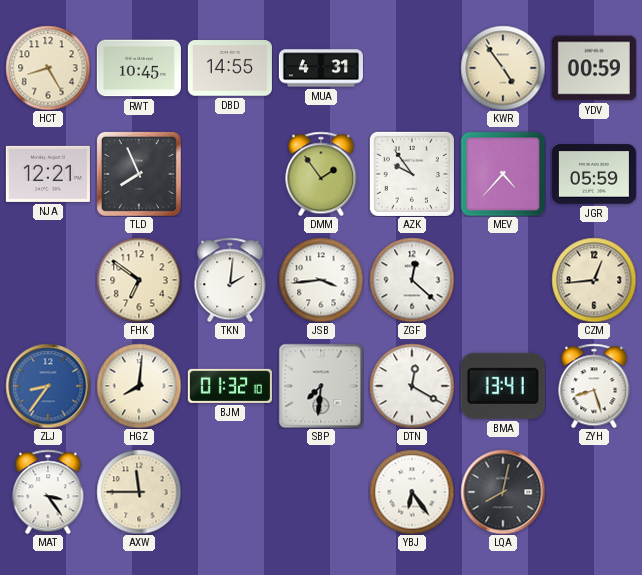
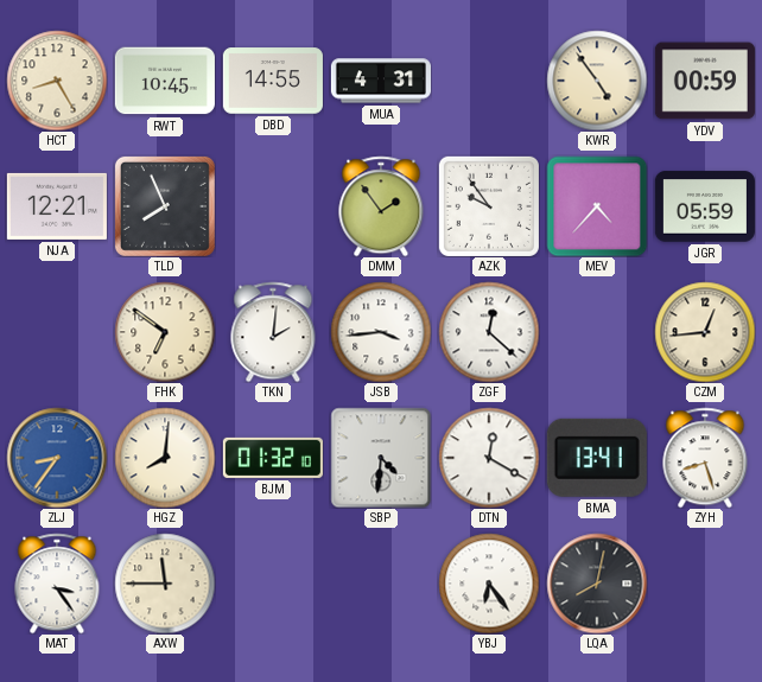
SBP: 7:31 -> 4:31 (381, 458)
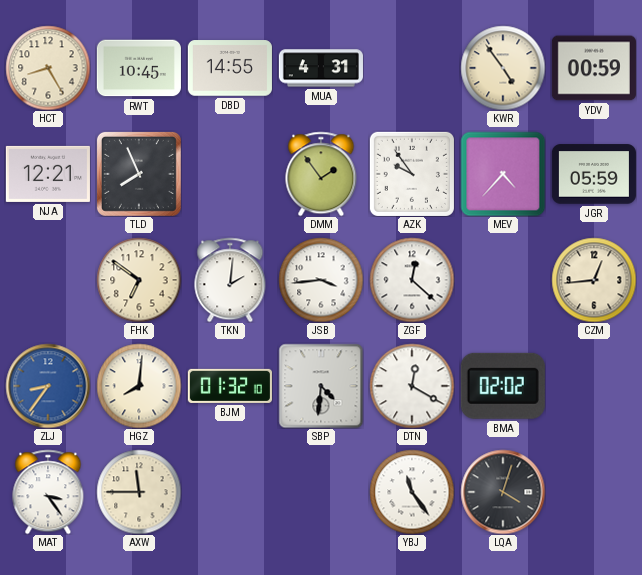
BMA: 13:41 -> 02:02 (503, 386)
ZYH: 8:27 -> none (705, 458)
YBJ: 6:24 -> 11:24 (412, 492)
LQA: 8:02 -> 4:03 (503, 492)
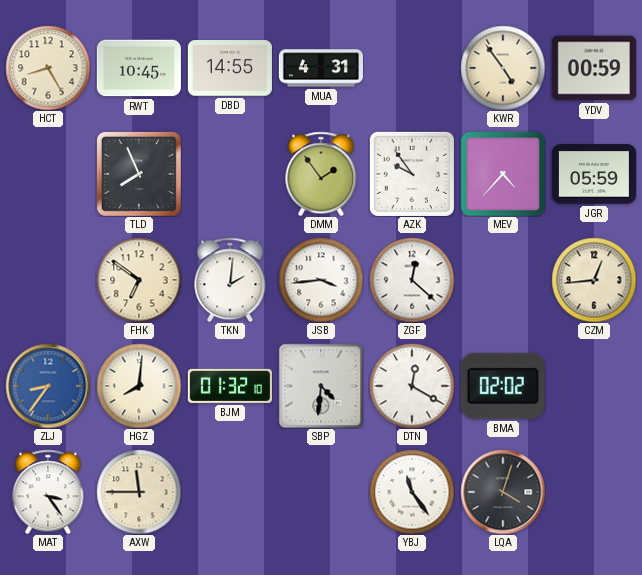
NJA: 12:21 -> none (48, 174)
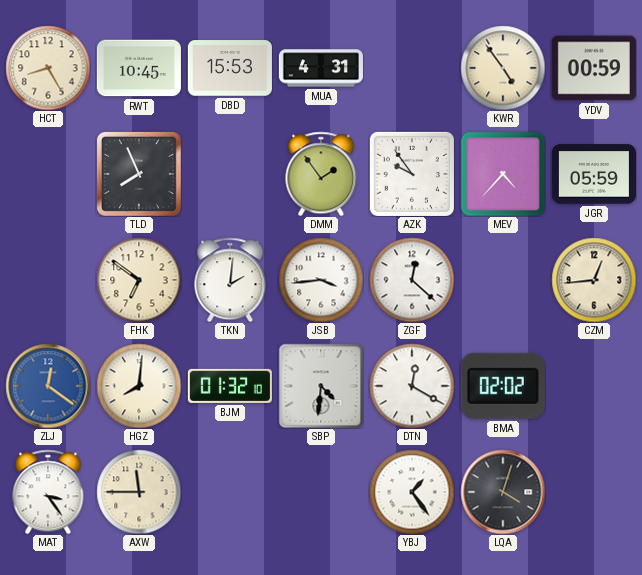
DBD: 14:55 -> 15:53 (230, 68)
ZLJ: 8:36 -> 12:21 (48, 386)
YBJ: 11:24 -> 1:24 (412, 492)
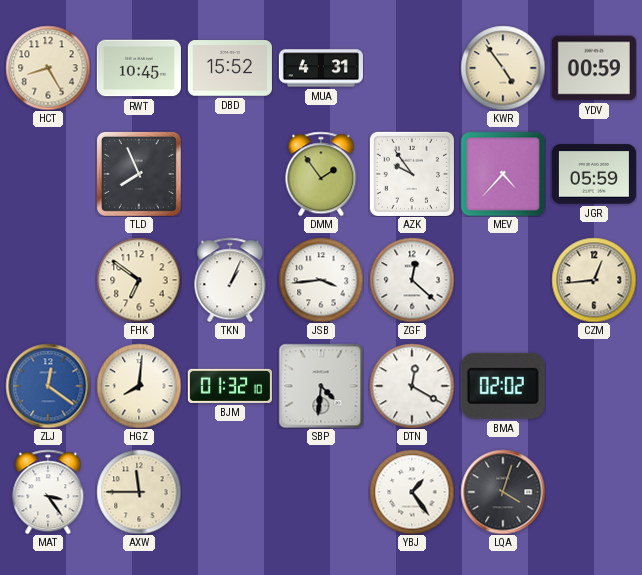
DBD: 15:53 -> 15:52 (230, 68)
TKN: 2:01 -> 1:04 (230, 280)
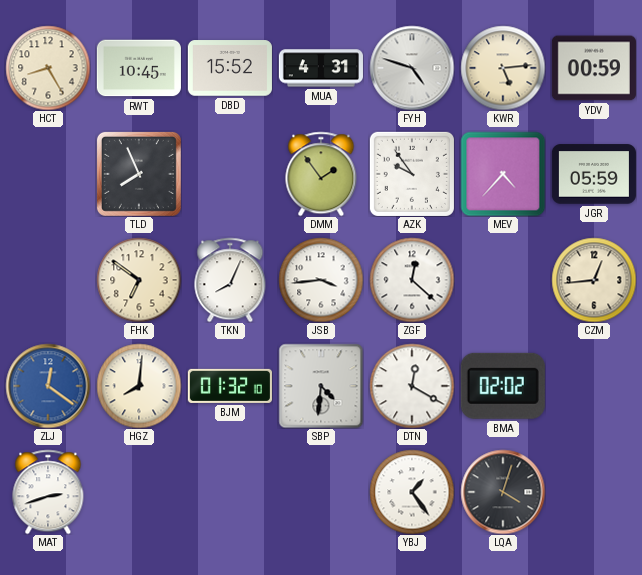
FYH: none -> 4:48 (412, 68)
KWR: 4:54 -> 5:14 (503, 68)
TKN: 1:04 -> 8:04 (230, 280)
MAT: 3:24 -> 2:42 (48, 492)
AXW: 11:45 -> none (139, 492)
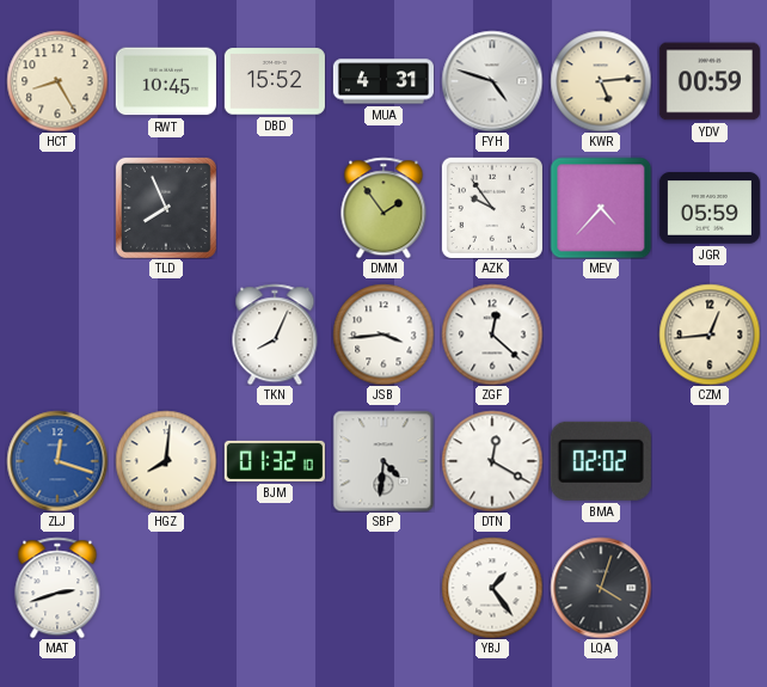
FHK: 6:51 -> none (139, 280)
ZLJ: 12:21 -> 12:18 (57, 461)
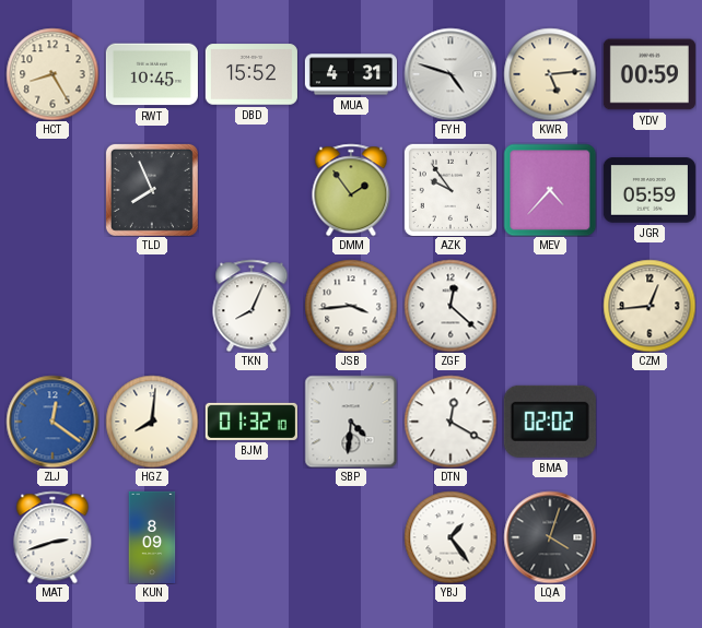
ZLJ: 12:18 -> 12:21 (52, 422)
KUN: none -> 8:09 (152, 537)
